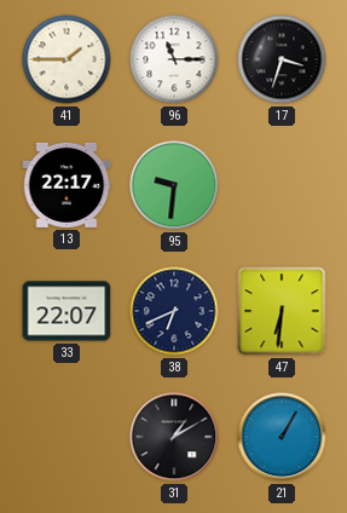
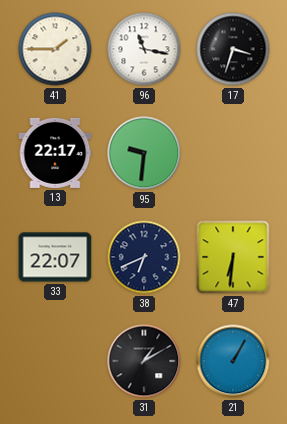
96: 11:15 -> 11:17 (144, 49)
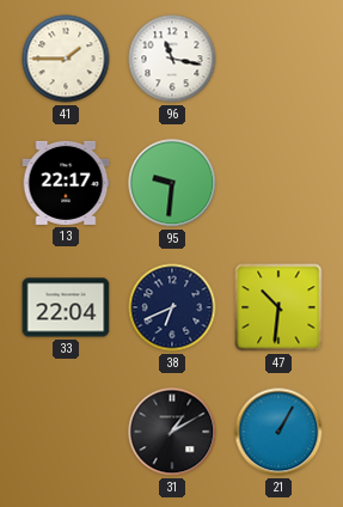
17: 3:33 -> none (233, 49)
33: 22:07 -> 22:04 (66, 307)
47: 6:31 -> 10:31 (278, 307)
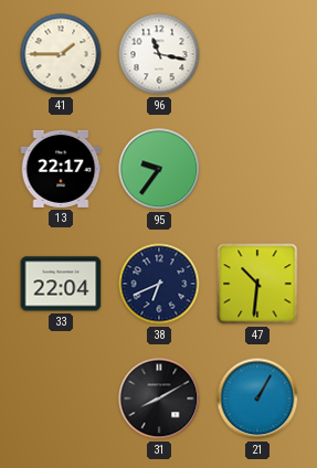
95: 9:31 -> 9:36 (159, 169)
31: 1:10 -> 8:10 (159, 398)
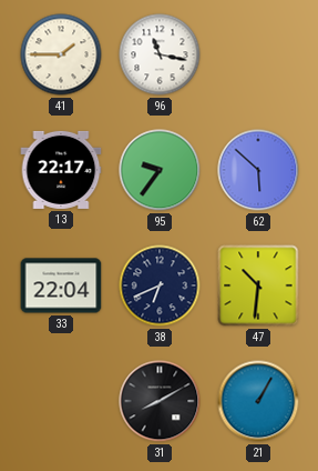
62: none -> 5:52 (258, 170)
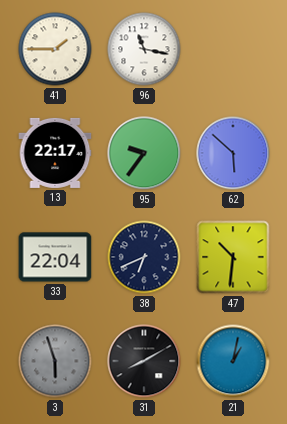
3: none -> 5:57 (55, 361)
21: 1:05 -> 1:02 (233, 361)
